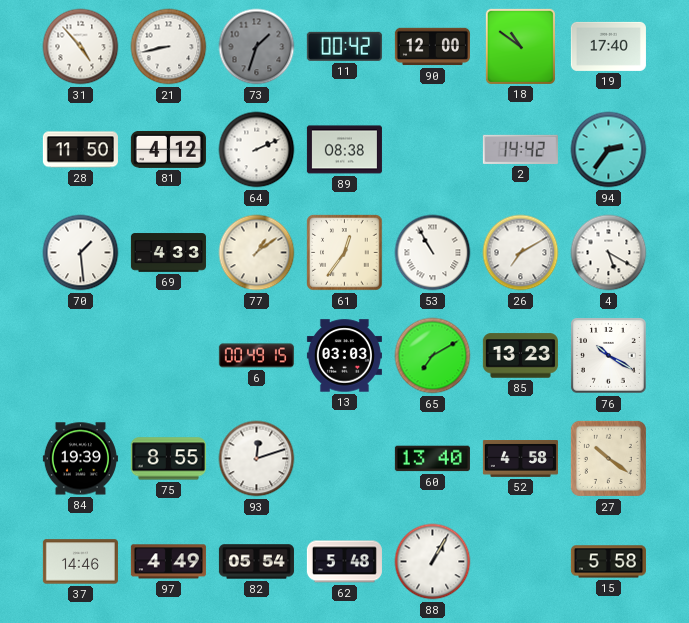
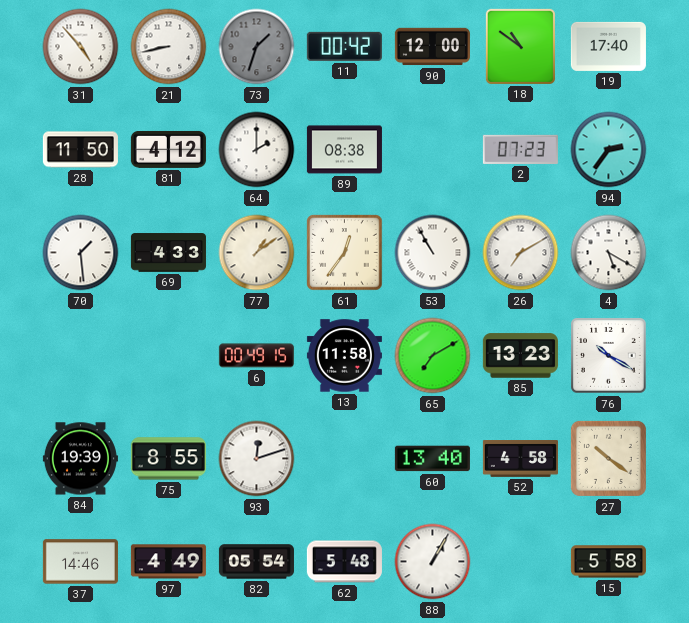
64: 2:11 -> 2:00 (257, 150)
2: 14:42 -> 07:23 (520, 149)
13: 03:03 -> 11:58 (344, 356)
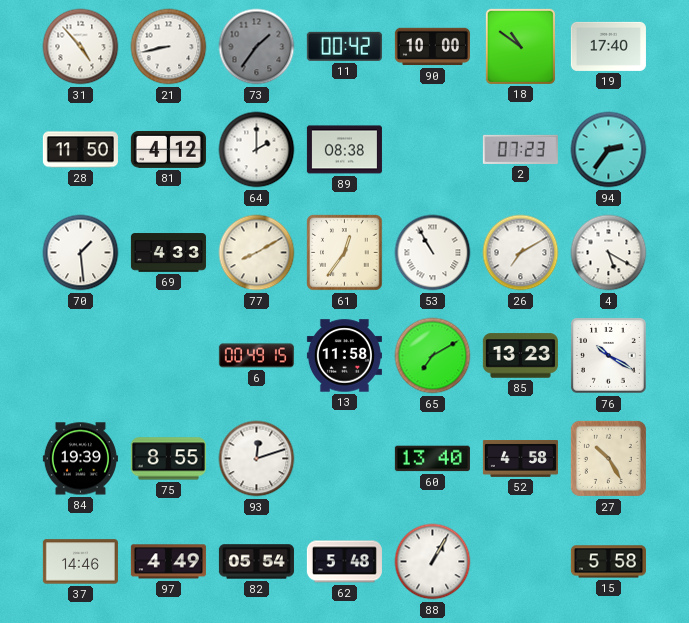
73: 1:33 -> 1:36 (257, 47)
90: 12:00 -> 10:00 (432, 47)
77: 1:09 -> 8:10 (257, 253)
27: 10:21 -> 10:25 (608, 458)
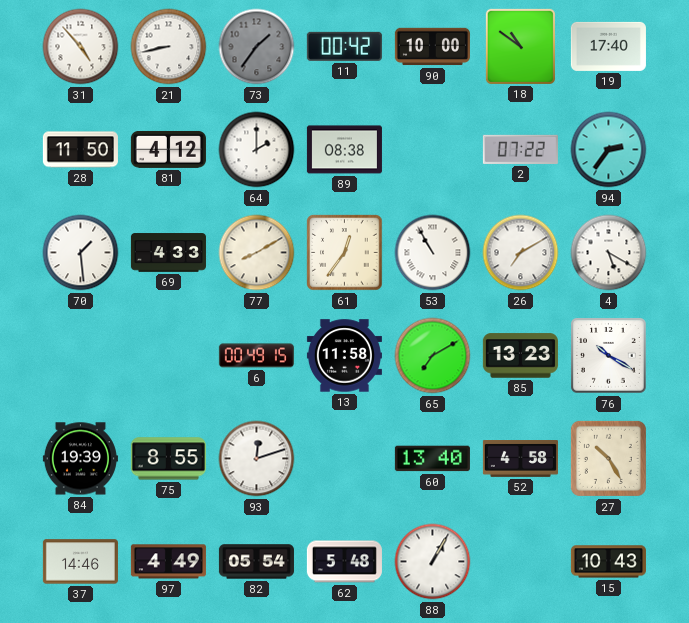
2: 07:23 -> 07:22 (520, 149)
15: 5:58 -> 10:43 (608, 562)
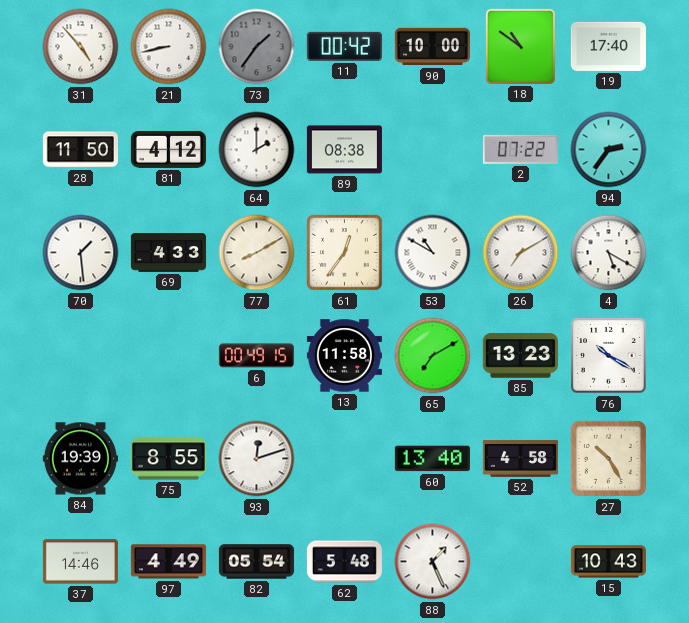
53: 10:55 -> 10:50 (433, 253)
88: 1:05 -> 1:26 (433, 562)
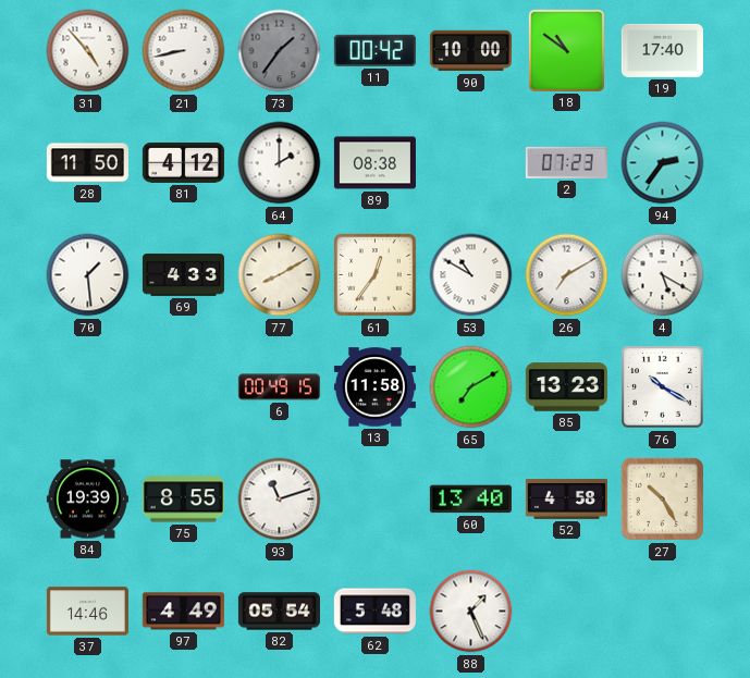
2: 07:22 -> 07:23 (566, 162)
93: 12:12 -> 11:12 (280, 500)
15: 10:43 -> none (608, 562)
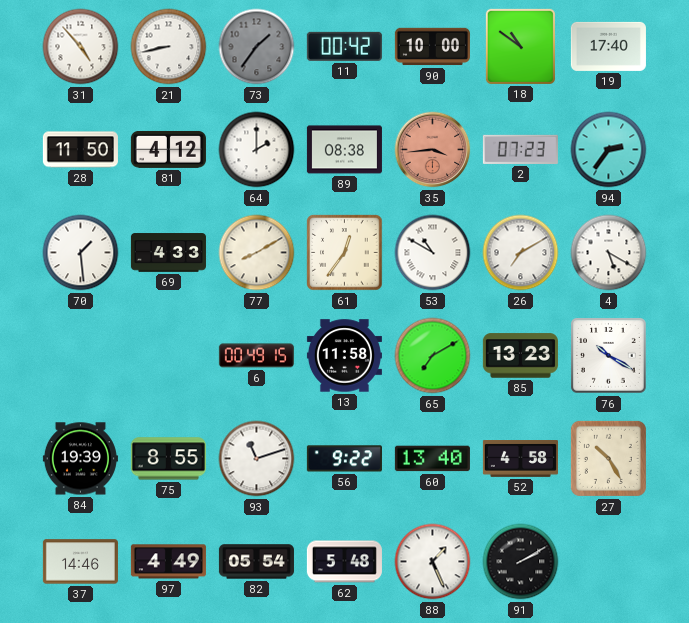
35: none -> 3:44 (433, 150)
56: none -> 9:22 (344, 459)
91: none -> 2:10 (521, 562)
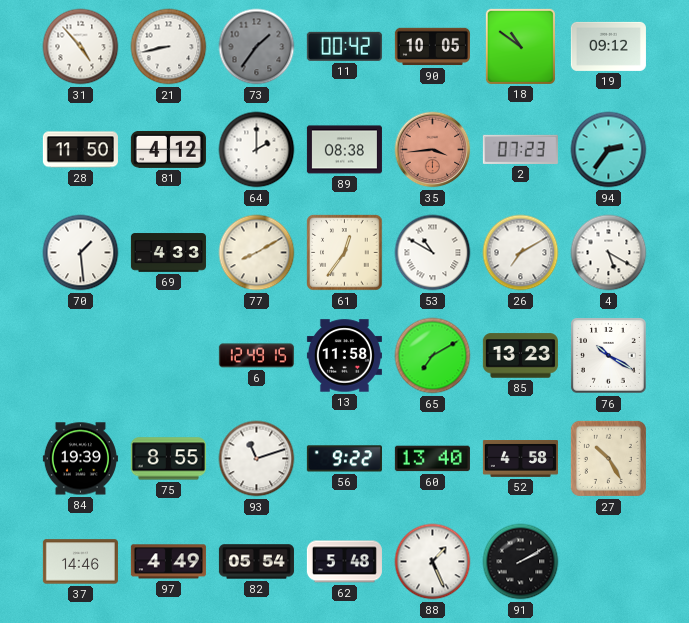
90: 10:00 -> 10:05 (432, 47)
19: 17:40 -> 09:12 (608, 46)
6: 00:49 -> 12:49 (256, 356)
